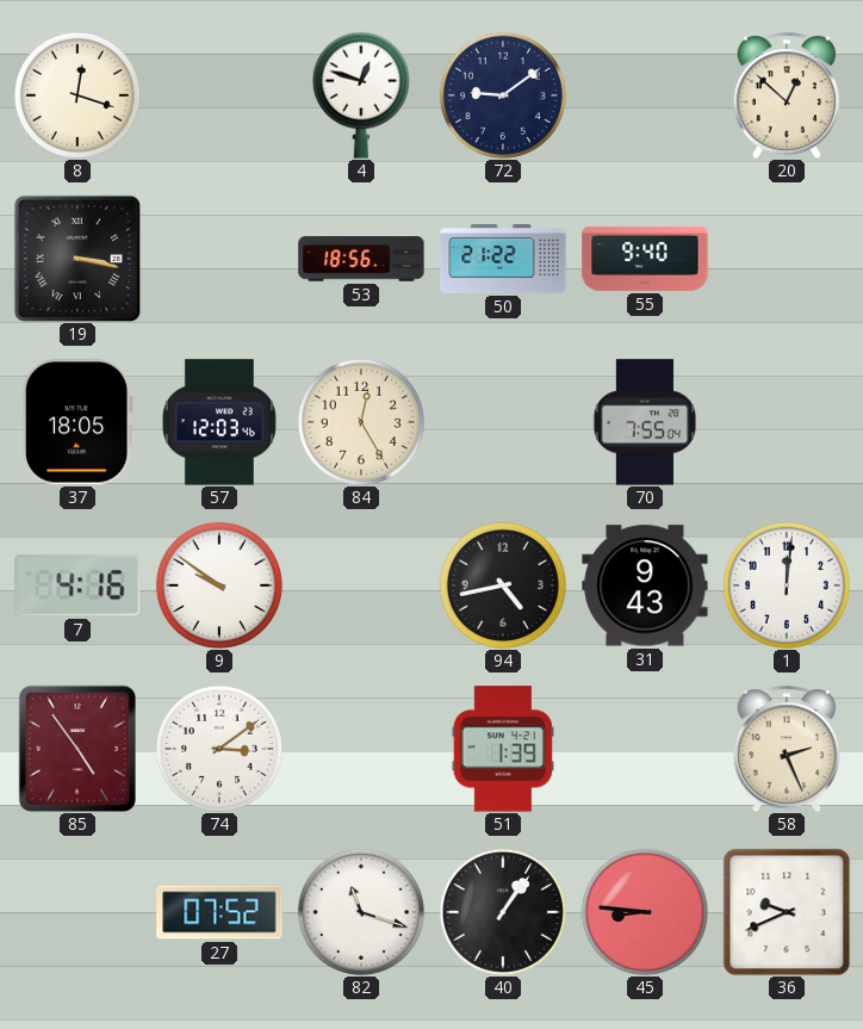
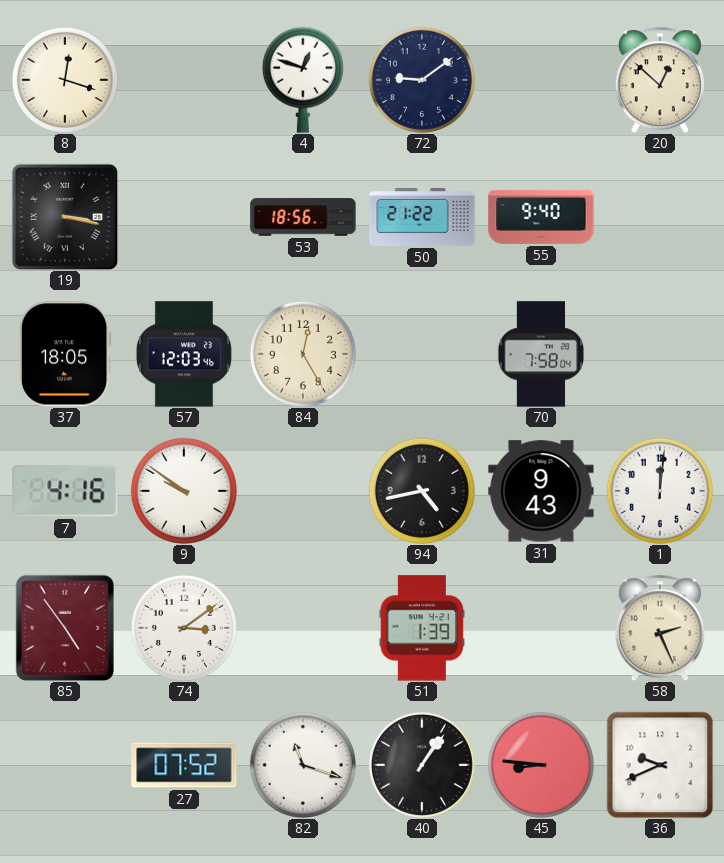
70: 7:55 -> 7:58 (540, 354)
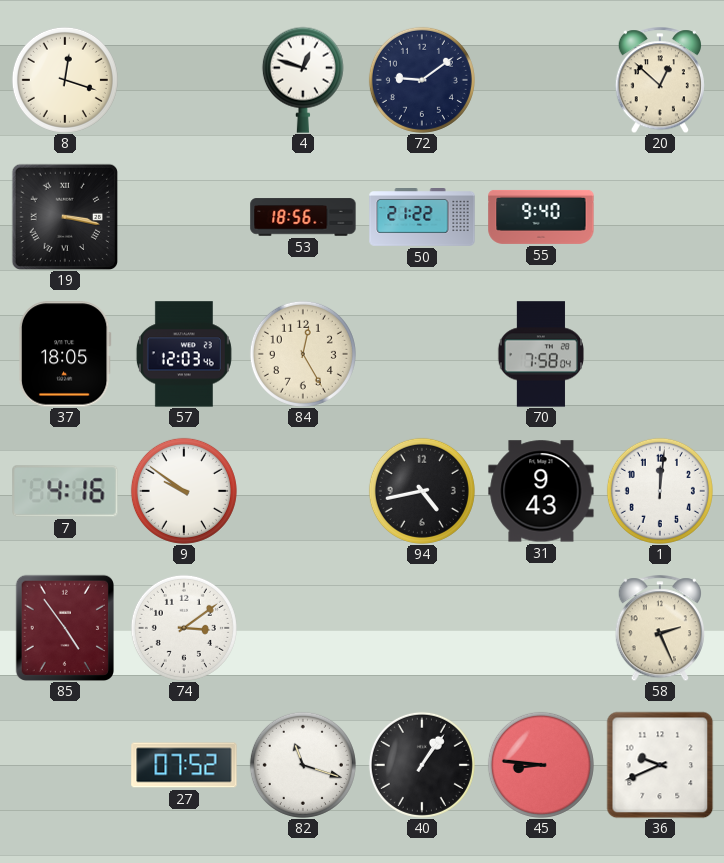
51: 1:39 -> none (421, 628)
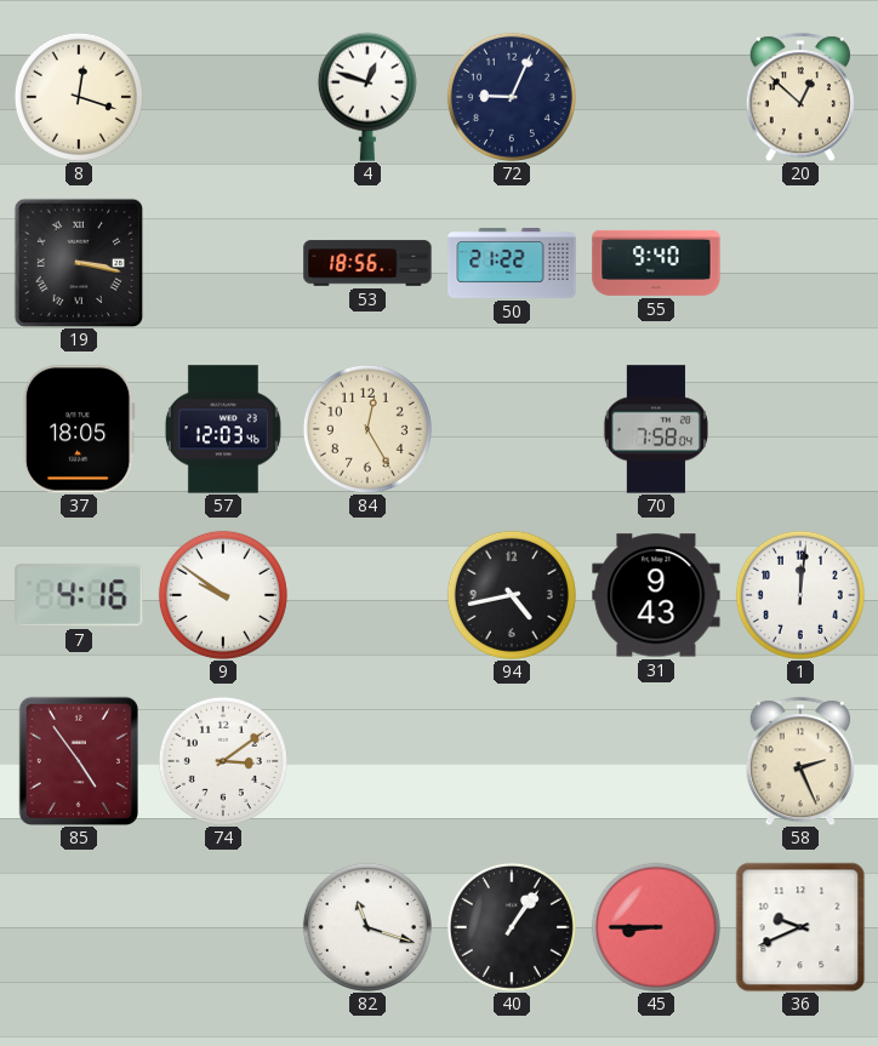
72: 9:09 -> 9:04 (512, 97)
27: 07:52 -> none (184, 765)
45: 8:46 -> 8:45 (656, 927)
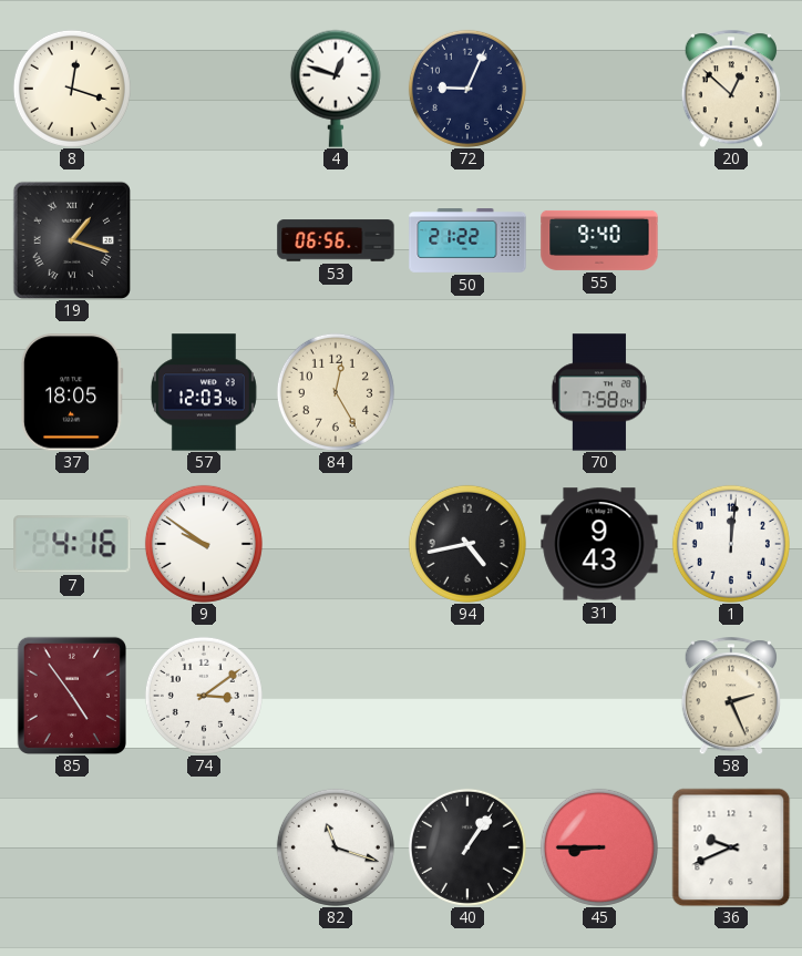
19: 3:17 -> 1:18 (71, 239)
53: 18:56 -> 06:56 (336, 240)
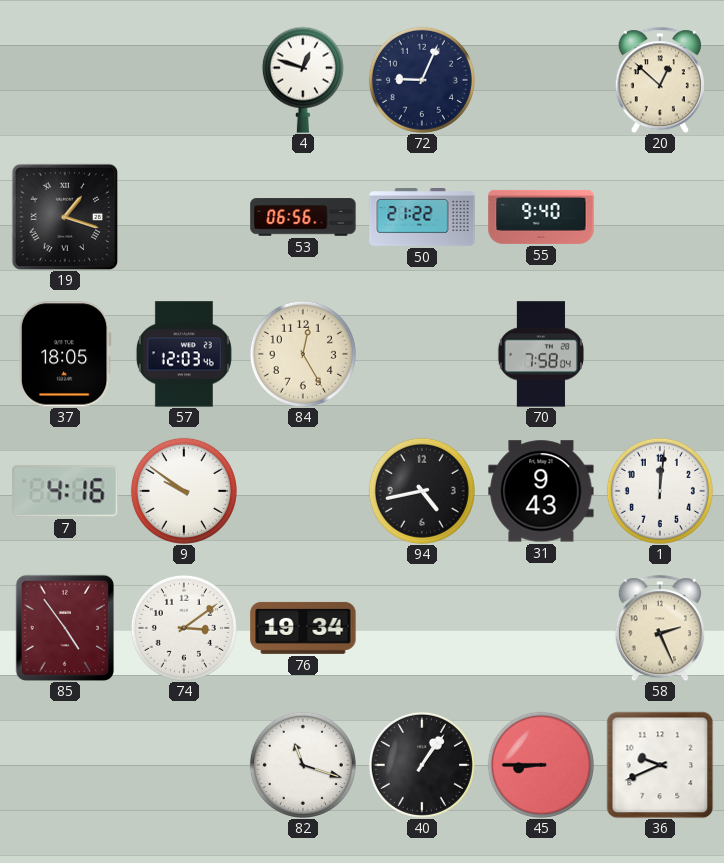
8: 12:18 -> none (72, 89)
76: none -> 19:34 (303, 628)
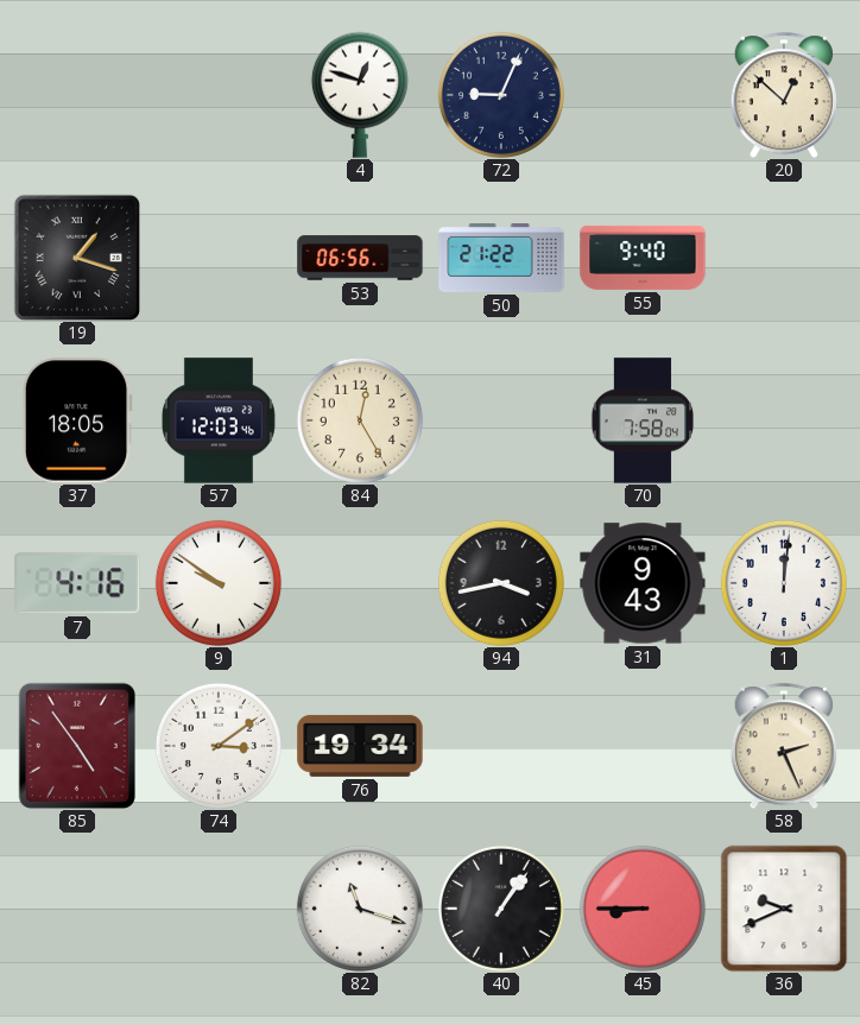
94: 4:43 -> 3:43 (501, 583)
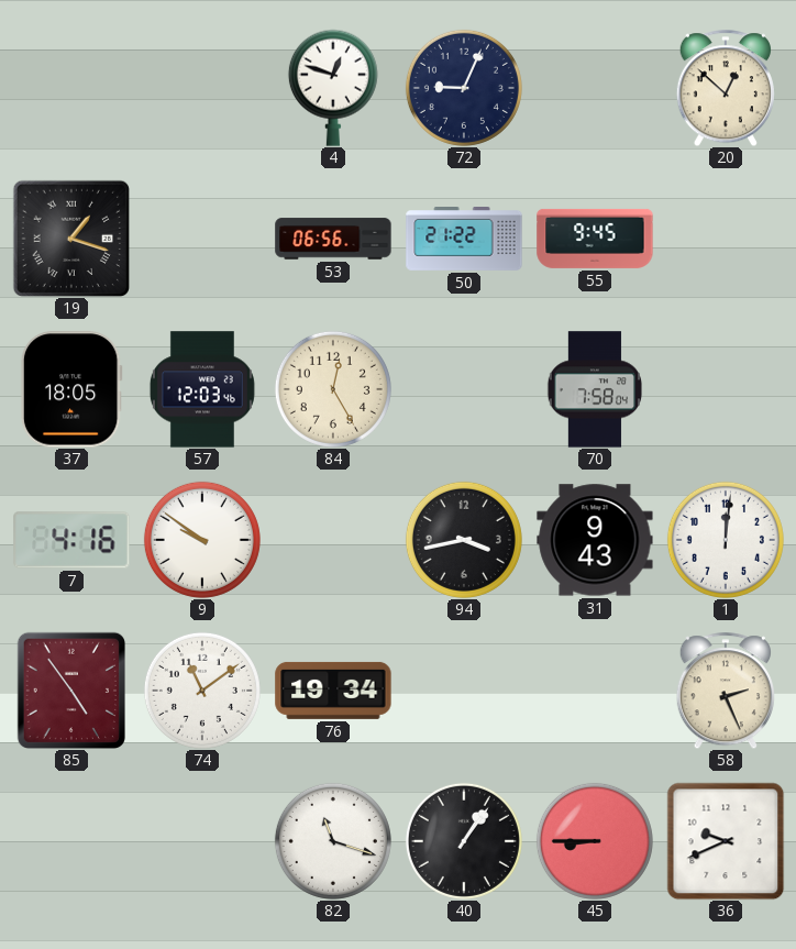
55: 9:40 -> 9:45 (595, 239)
74: 3:09 -> 11:09 (202, 691)
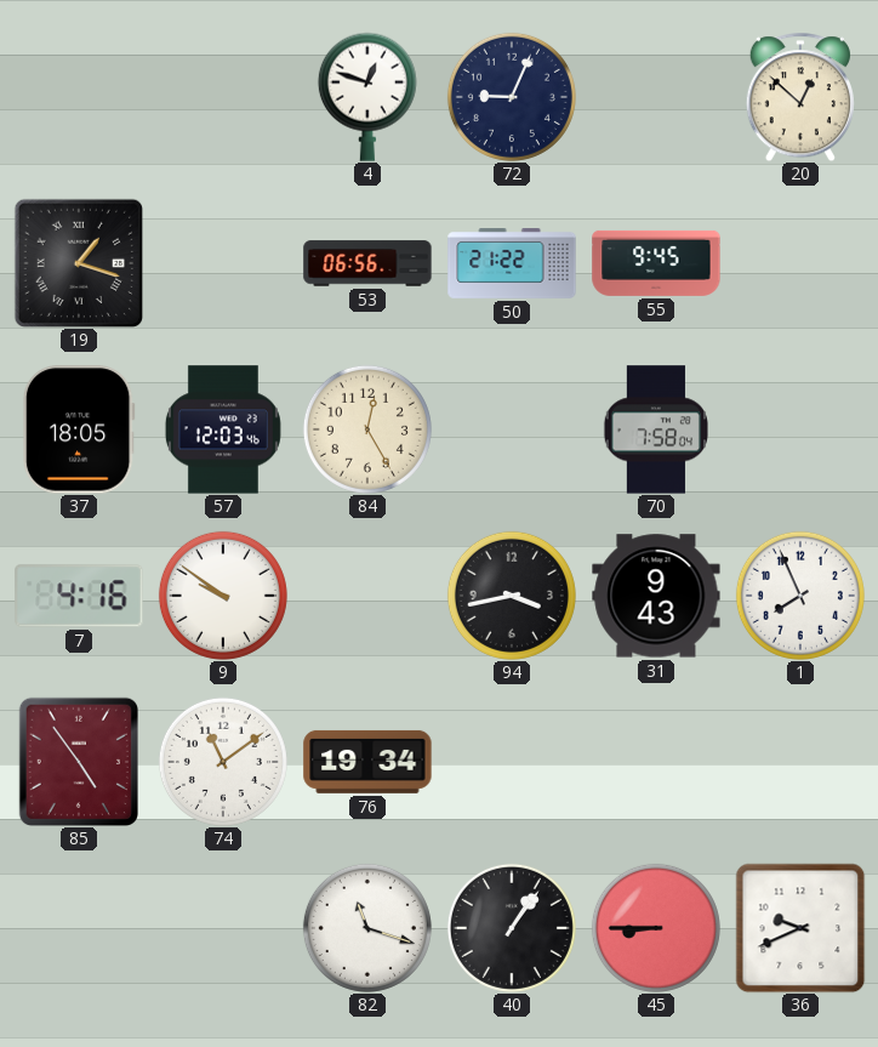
1: 12:01 -> 7:56 (800, 596)
58: 2:26 -> none (726, 691)
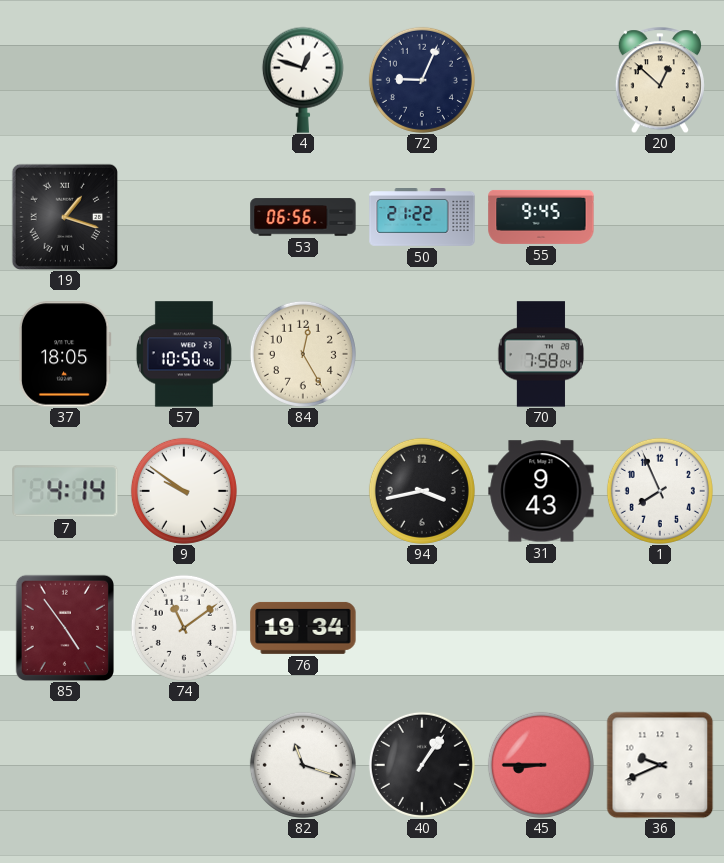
57: 12:03 -> 10:50 (184, 354)
7: 4:16 -> 4:14 (65, 491)
